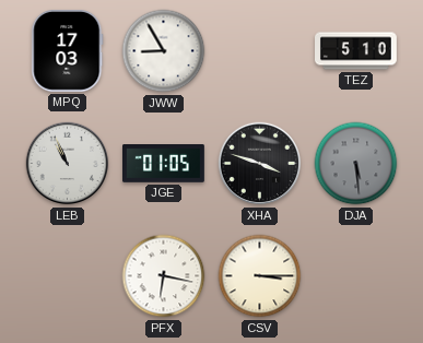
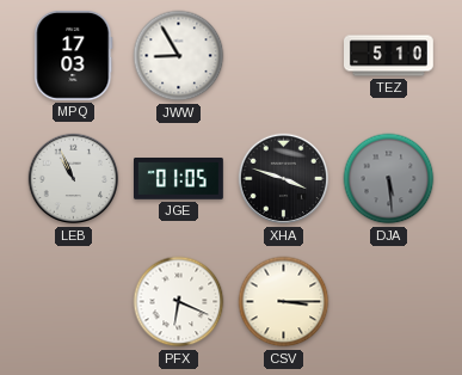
PFX: 6:17 -> 6:19 (179, 302)
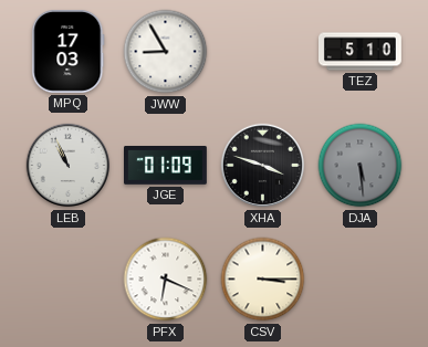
JGE: 01:05 -> 01:09 (166, 166)
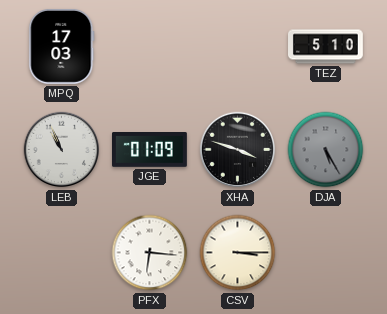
JWW: 8:55 -> none (166, 52)
DJA: 5:29 -> 5:25 (326, 150)
PFX: 6:19 -> 6:16 (150, 253)
